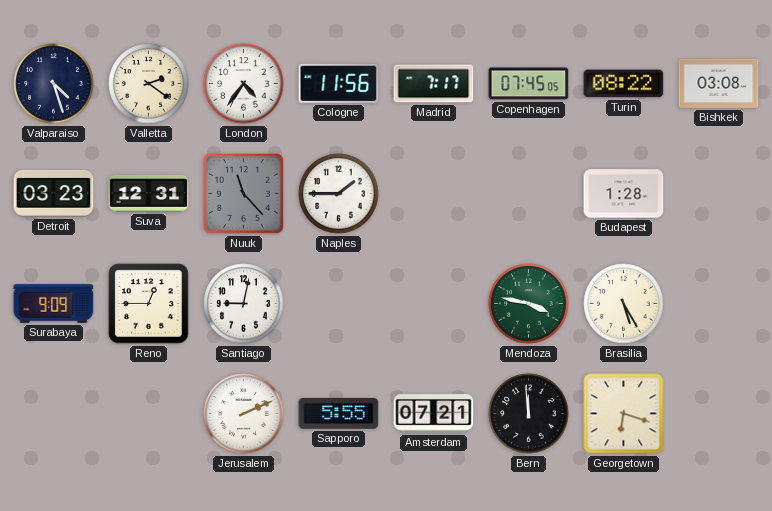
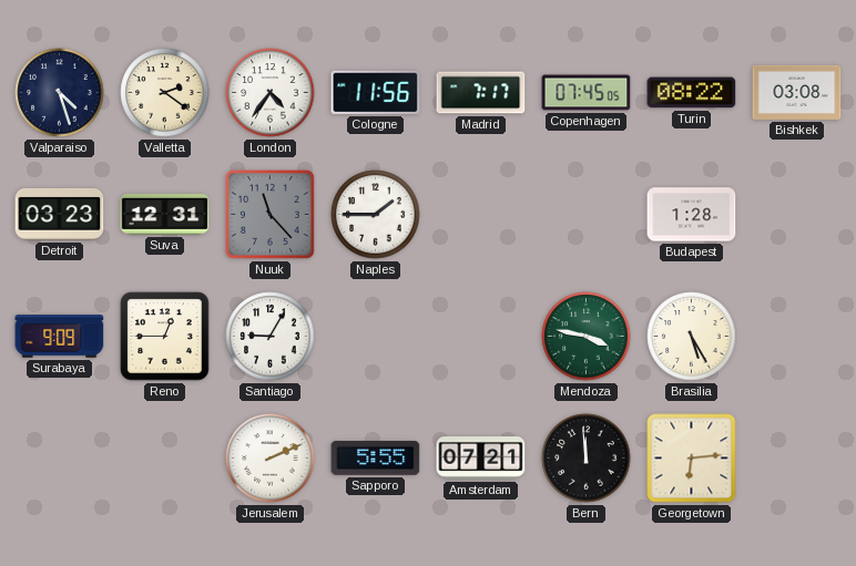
Santiago: 9:02 -> 9:05 (271, 337)
Georgetown: 6:18 -> 6:14 (692, 459)
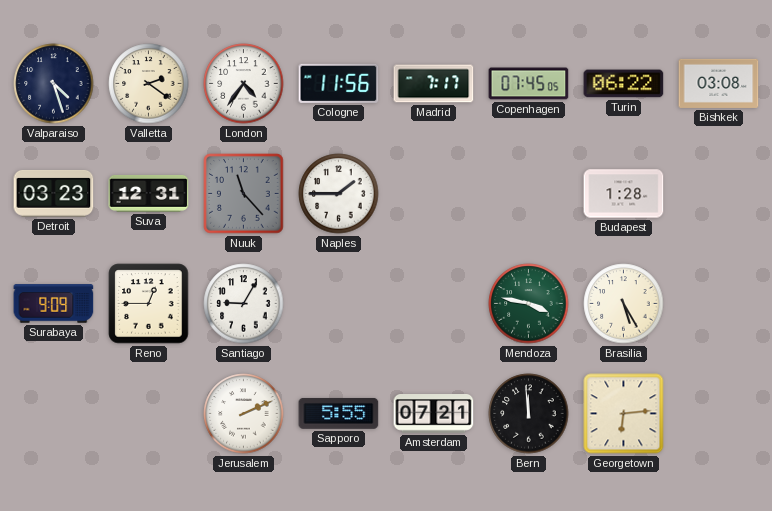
Turin: 08:22 -> 06:22 (624, 84)
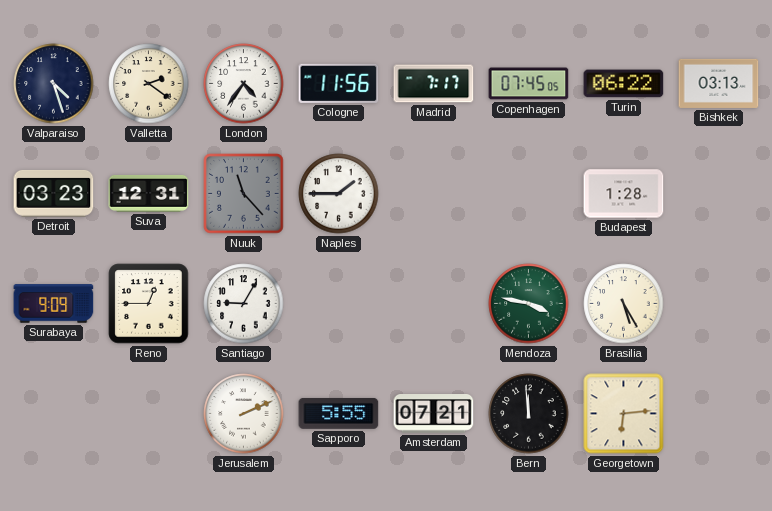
Bishkek: 03:08 -> 03:13 (719, 83)
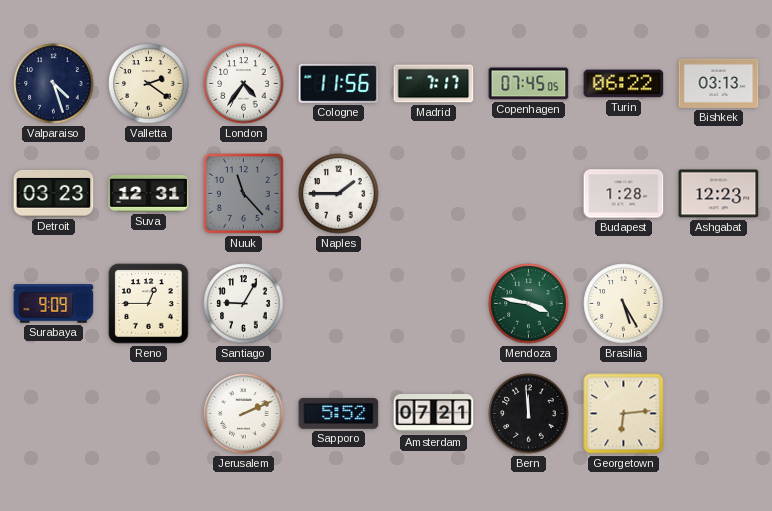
Ashgabat: none -> 12:23 (719, 194)
Sapporo: 5:55 -> 5:52 (339, 413)
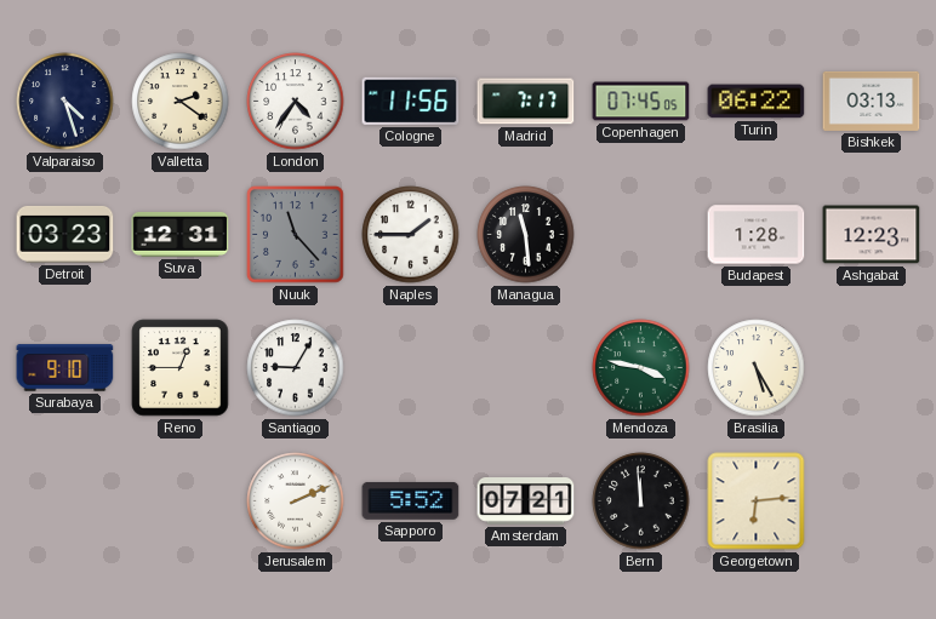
Managua: none -> 11:29 (526, 235)
Surabaya: 9:09 -> 9:10 (65, 368)
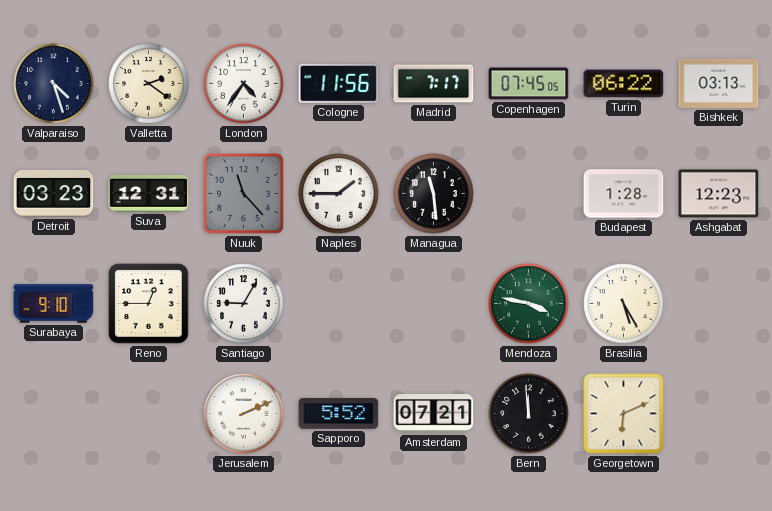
Georgetown: 6:14 -> 6:11 (624, 414)
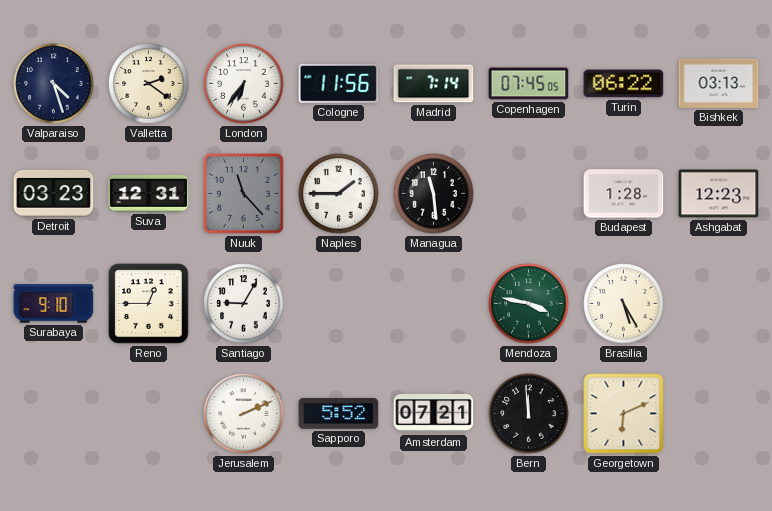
London: 4:36 -> 6:36 (244, 84)
Madrid: 7:17 -> 7:14 (434, 84)
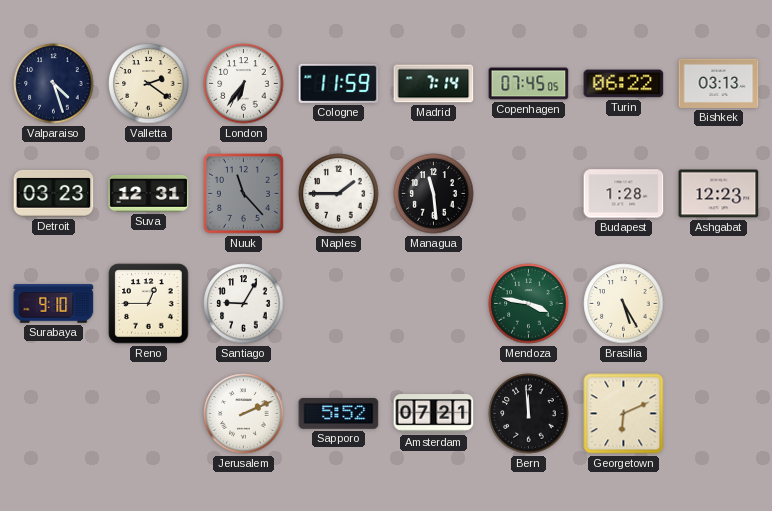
Cologne: 11:56 -> 11:59 (339, 83)
